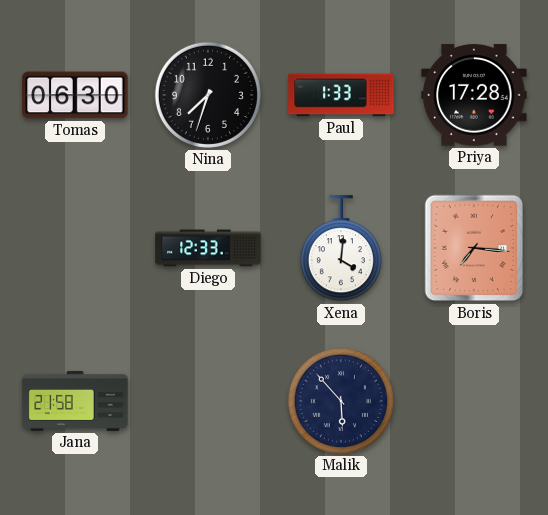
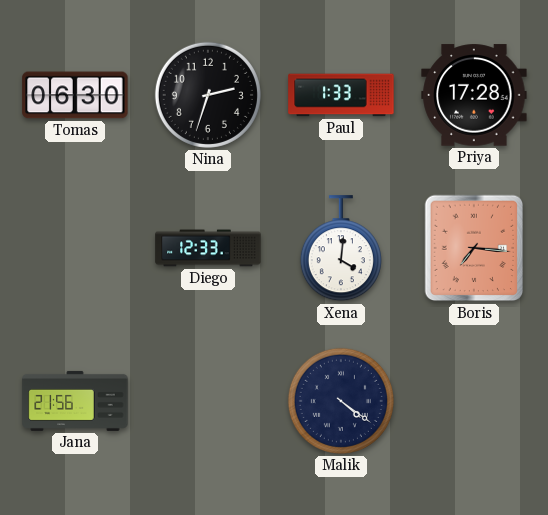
Nina: 7:33 -> 2:33 (208, 95)
Jana: 21:58 -> 21:56 (75, 401)
Malik: 5:53 -> 4:21 (341, 401)
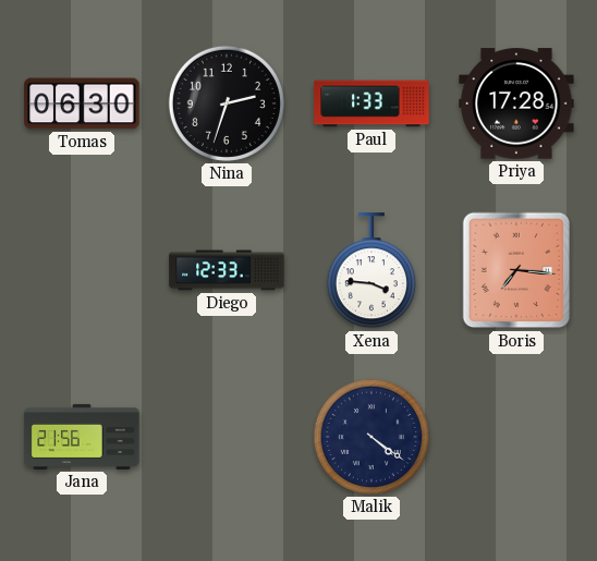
Xena: 4:01 -> 3:46 (371, 271)
